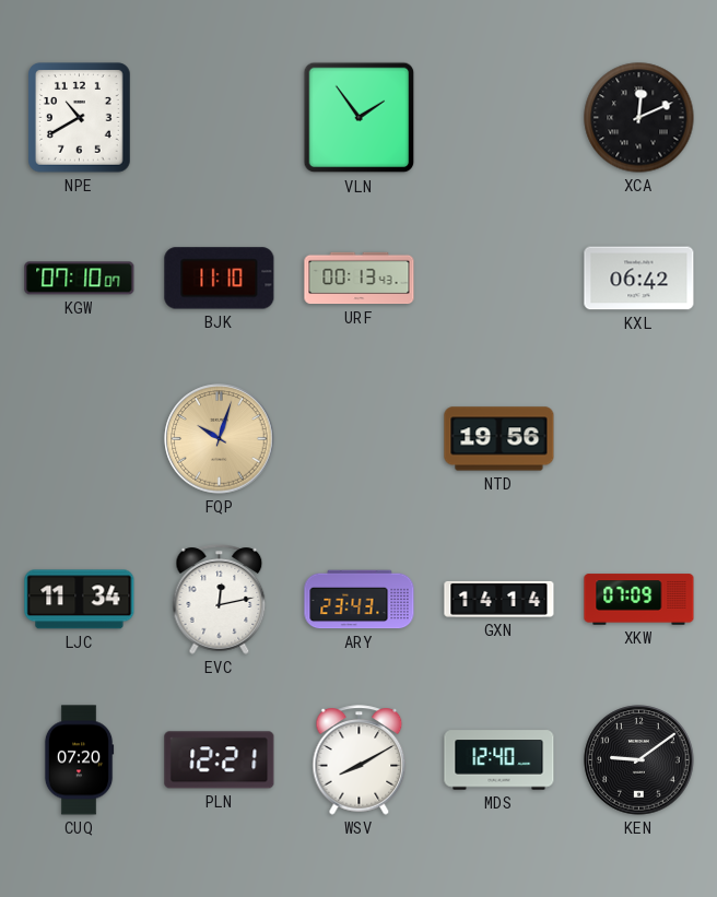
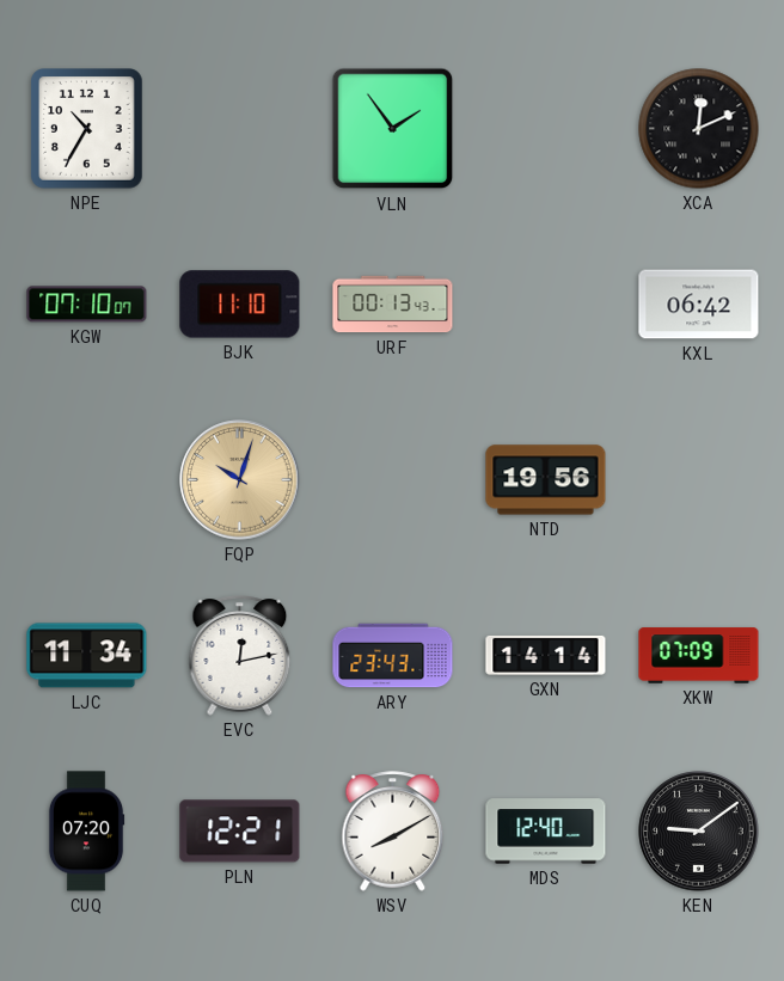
NPE: 10:40 -> 10:35 (87, 129)
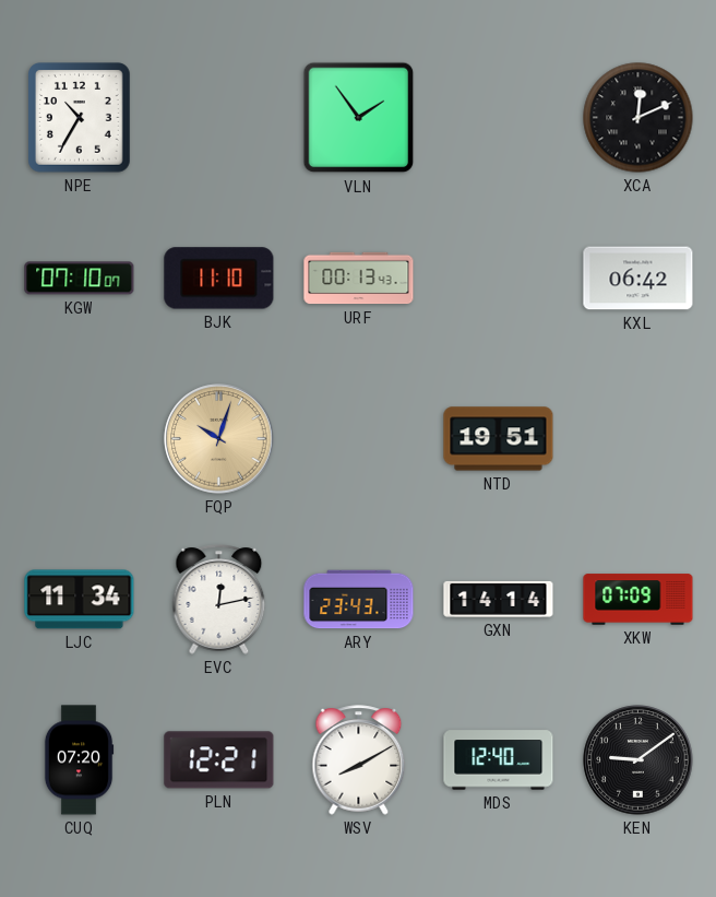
NTD: 19:56 -> 19:51 (499, 439)
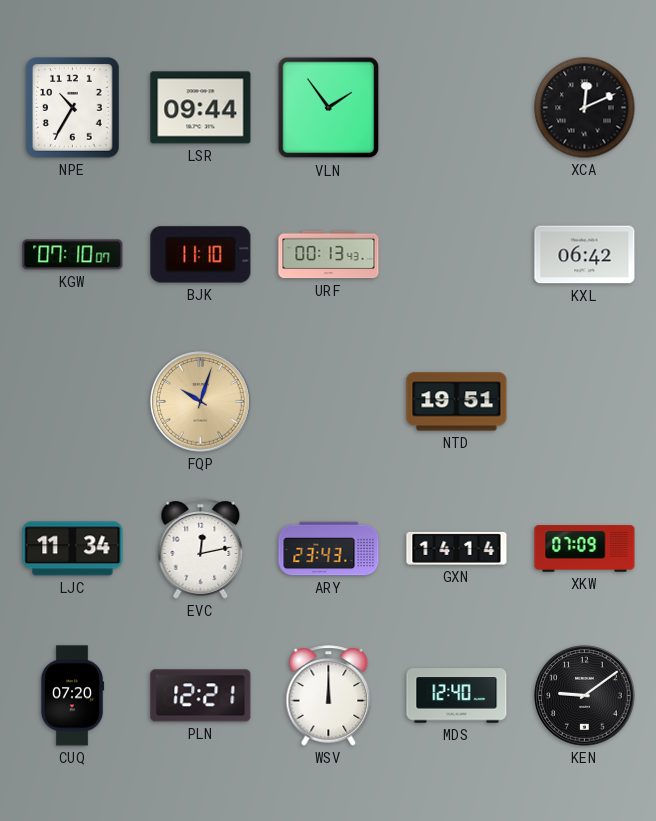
LSR: none -> 09:44 (201, 108)
WSV: 8:10 -> 12:00 (329, 696)
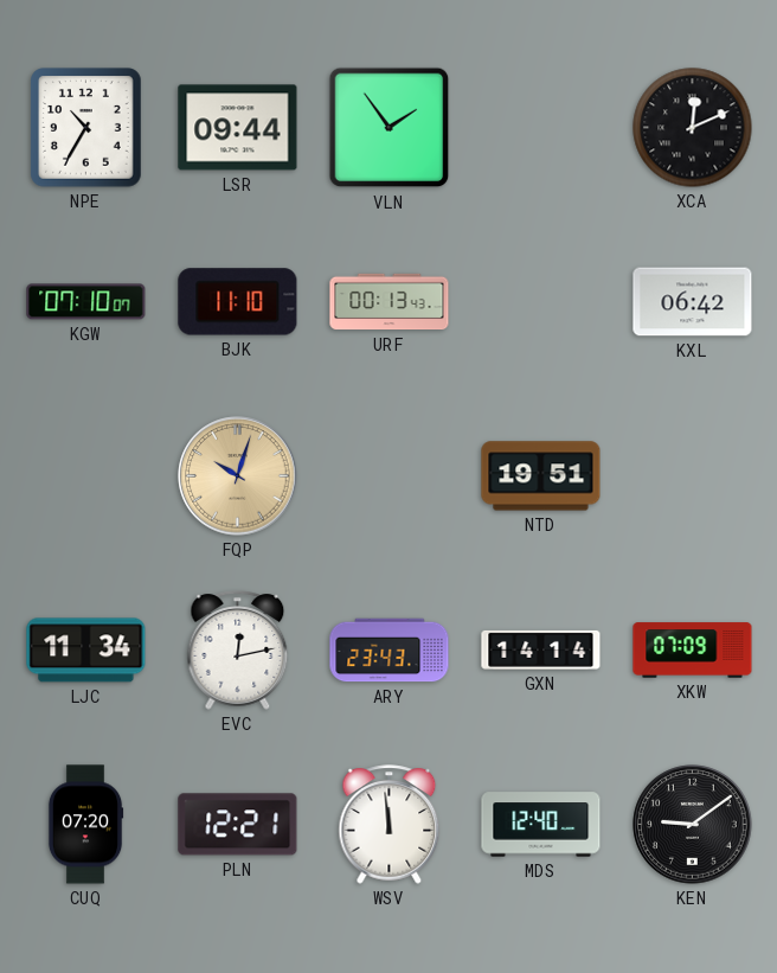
WSV: 12:00 -> 11:59 (390, 825)
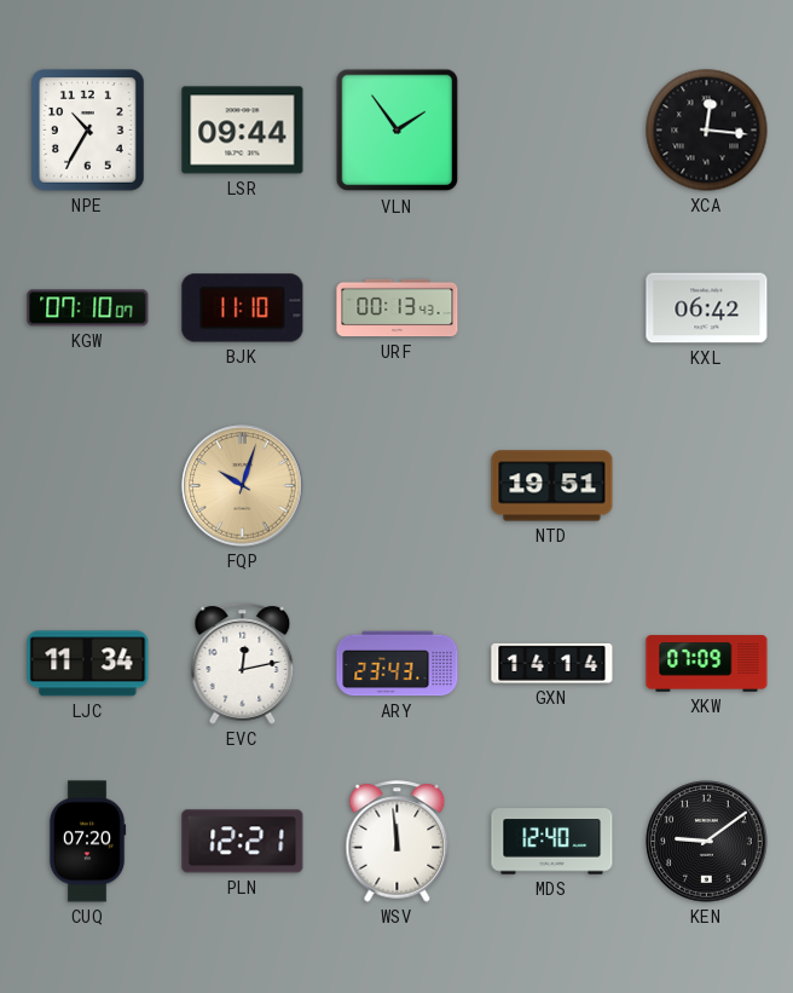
XCA: 12:11 -> 12:16 (707, 131)
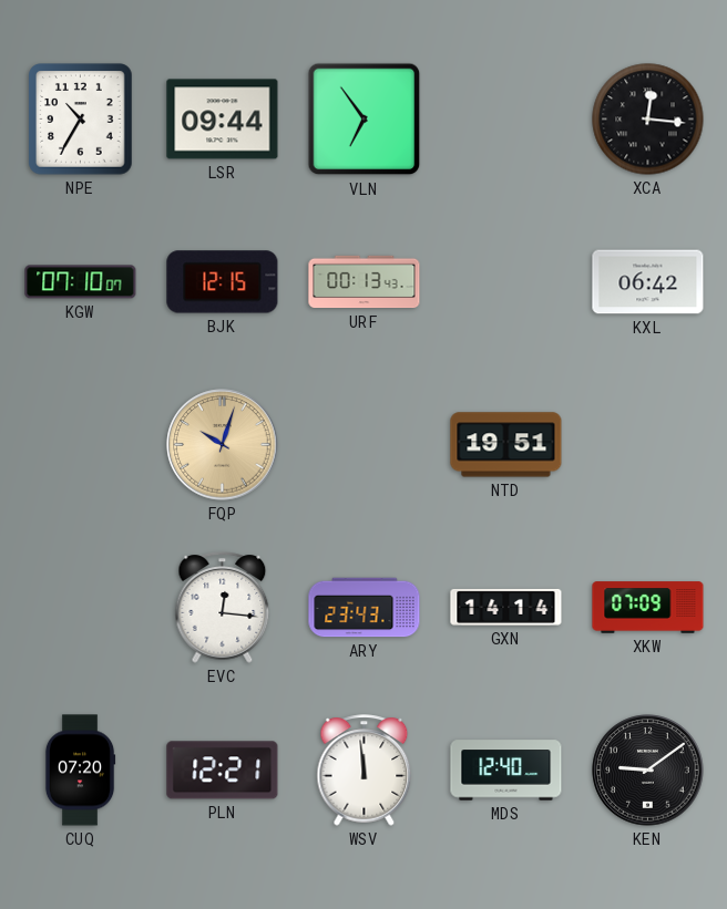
VLN: 1:54 -> 6:54 (365, 120)
BJK: 11:10 -> 12:15 (223, 282)
LJC: 11:34 -> none (88, 664)
EVC: 12:13 -> 12:16 (223, 608)
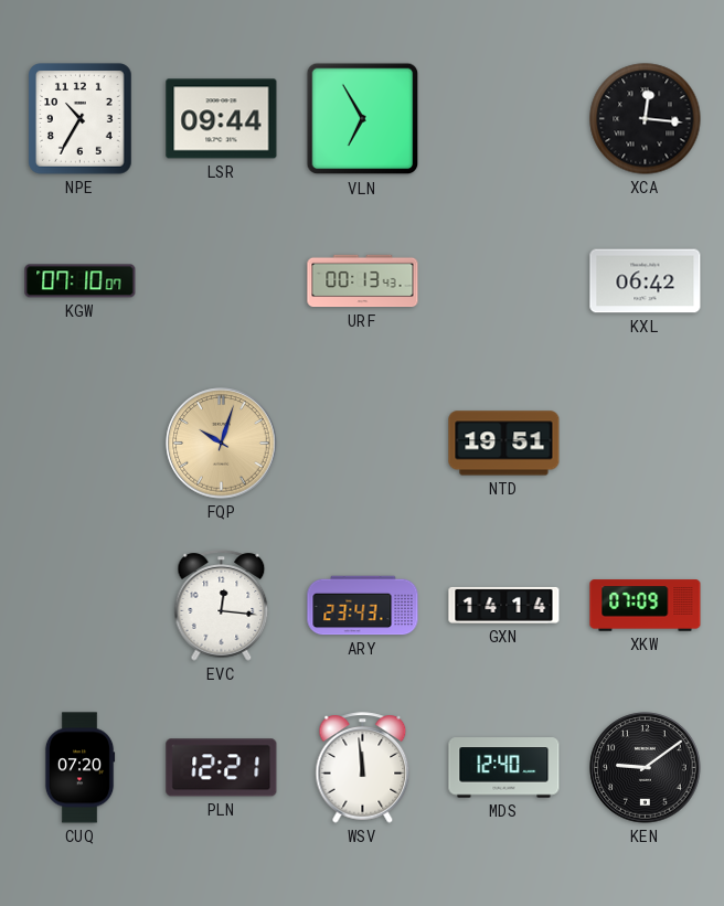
VLN: 6:54 -> 6:55 (363, 119)
BJK: 12:15 -> none (223, 282)
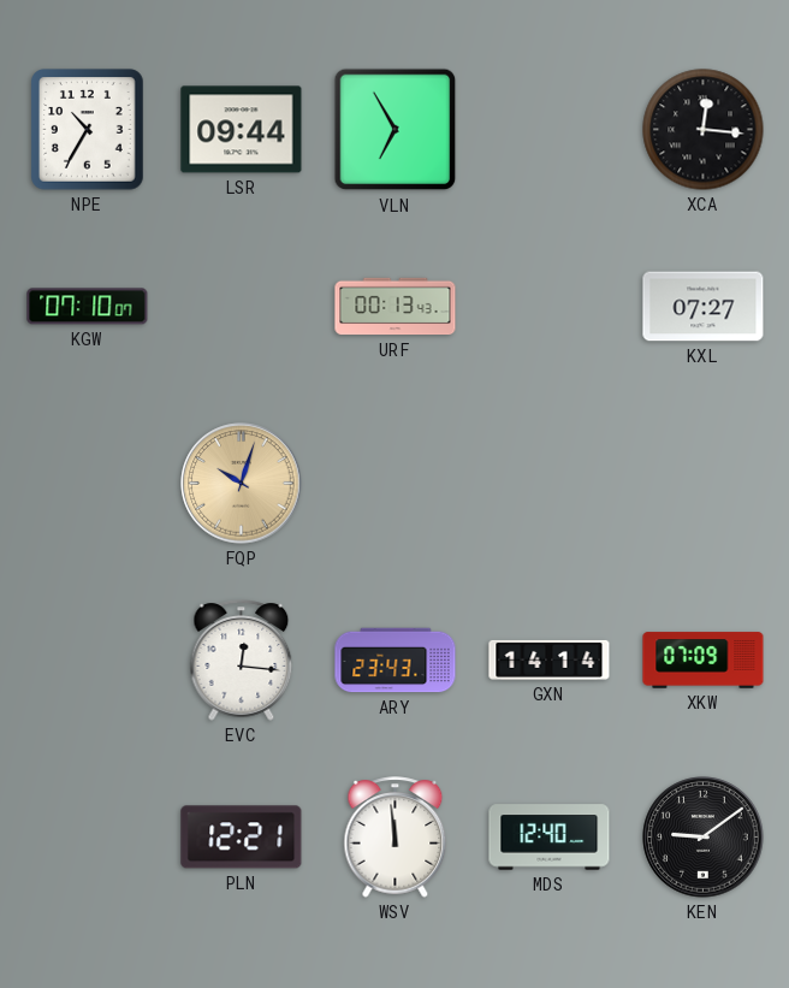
KXL: 06:42 -> 07:27 (704, 307)
NTD: 19:51 -> none (504, 444)
CUQ: 07:20 -> none (79, 768)
